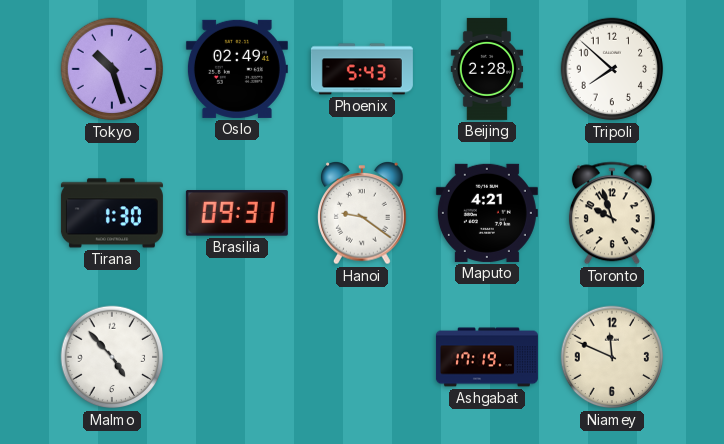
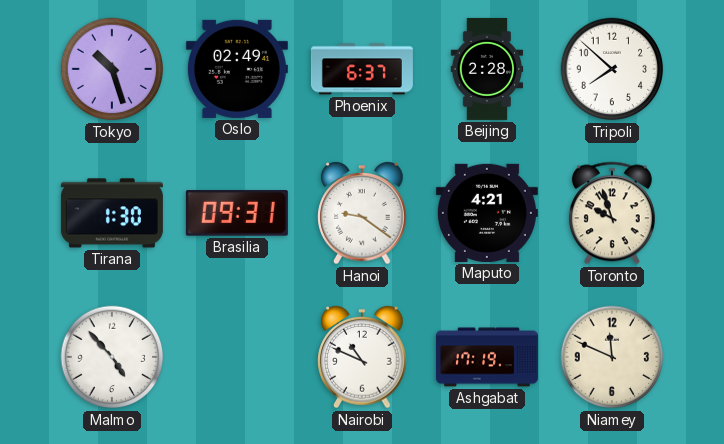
Phoenix: 5:43 -> 6:37 (362, 69)
Nairobi: none -> 10:49 (362, 358)
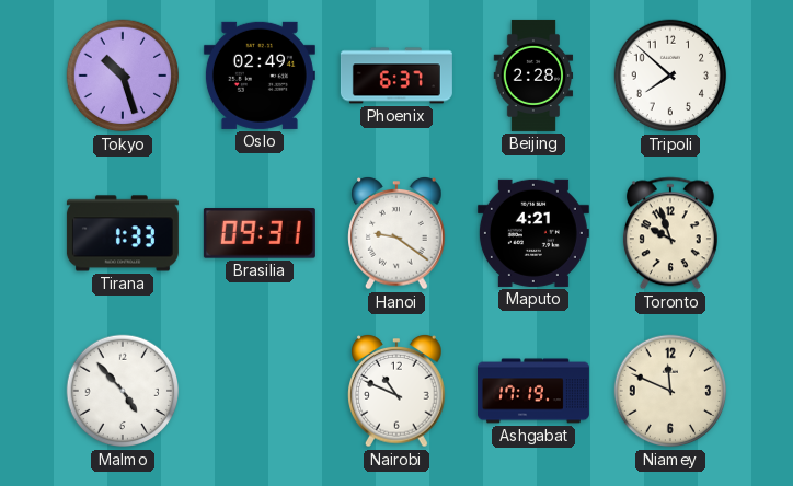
Tirana: 1:30 -> 1:33 (123, 233)
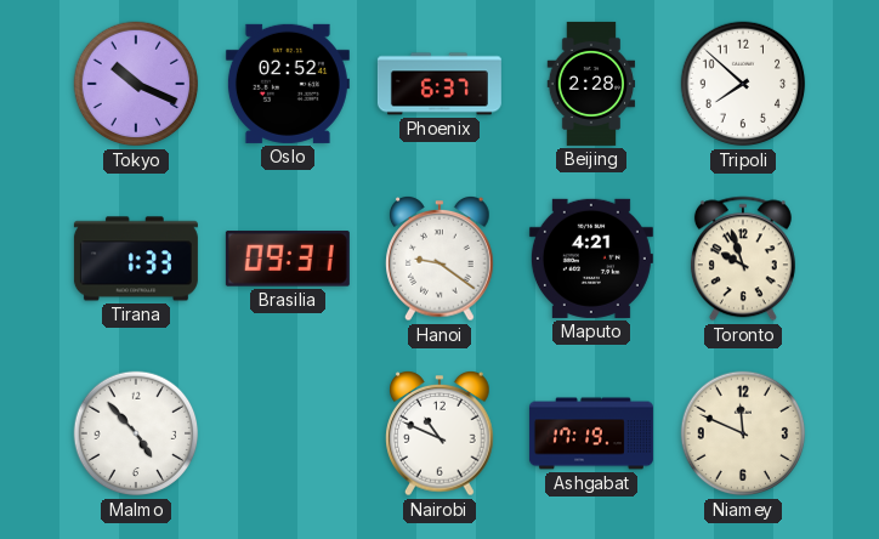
Tokyo: 10:27 -> 10:19 (136, 84)
Oslo: 02:49 -> 02:52 (288, 84)
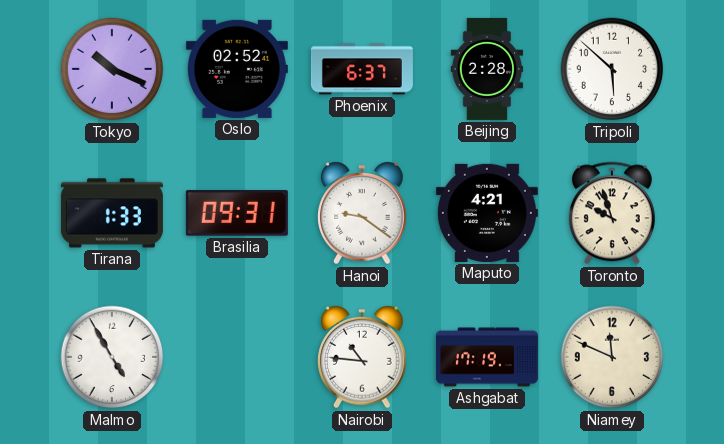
Tripoli: 7:52 -> 5:52 (612, 69)
Malmo: 4:53 -> 4:55 (112, 357)
Nairobi: 10:49 -> 10:46 (362, 358)
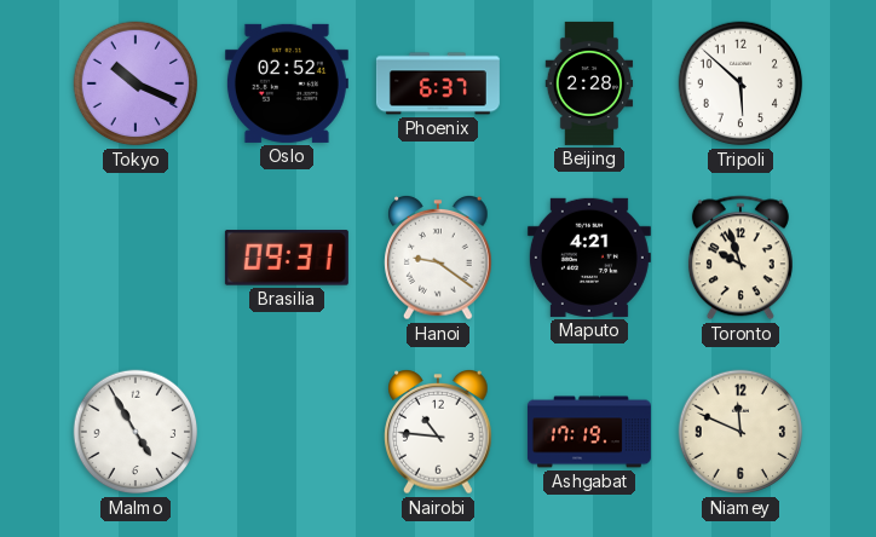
Tirana: 1:33 -> none (112, 213)
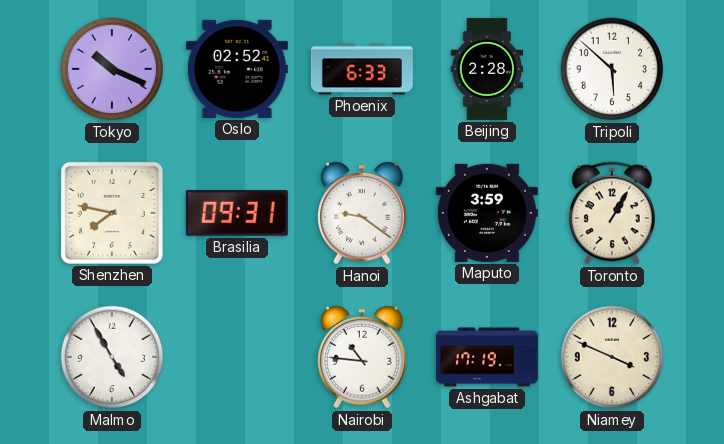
Phoenix: 6:37 -> 6:33 (362, 69)
Shenzhen: none -> 7:47 (112, 213)
Maputo: 4:21 -> 3:59 (487, 213)
Toronto: 9:57 -> 1:05 (612, 213)
Niamey: 11:49 -> 3:49 (612, 357)
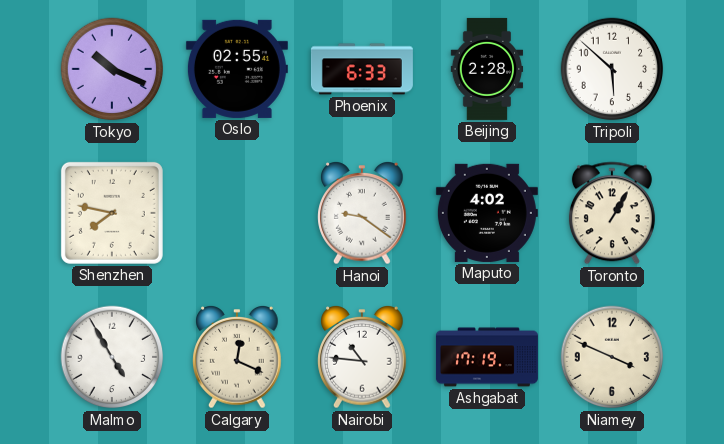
Oslo: 02:52 -> 02:55 (237, 69)
Brasilia: 09:31 -> none (237, 213)
Maputo: 3:59 -> 4:02 (487, 213)
Calgary: none -> 12:19 (237, 358)
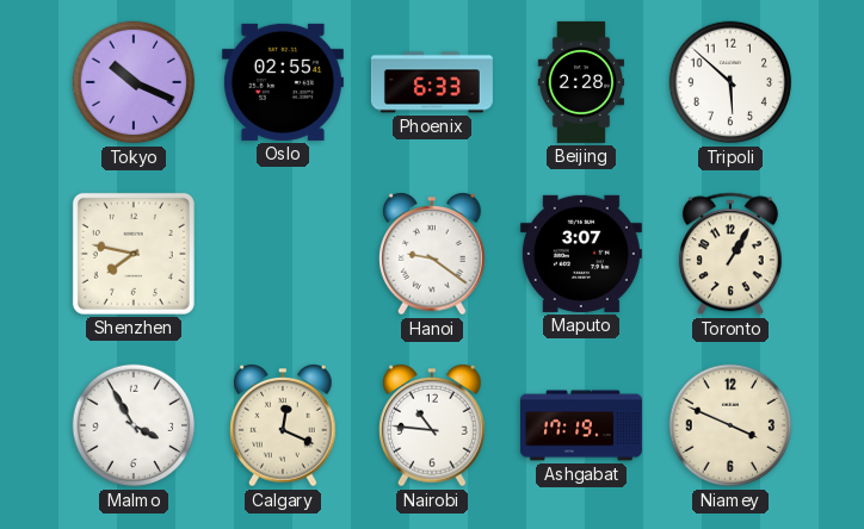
Maputo: 4:02 -> 3:07 (581, 254)
Malmo: 4:55 -> 3:55 (134, 425)
